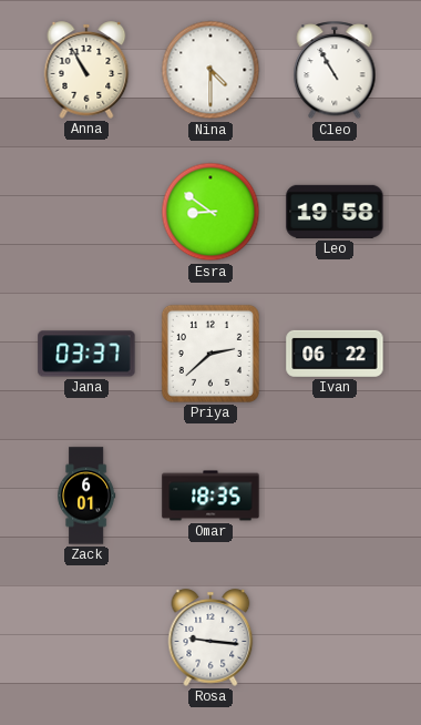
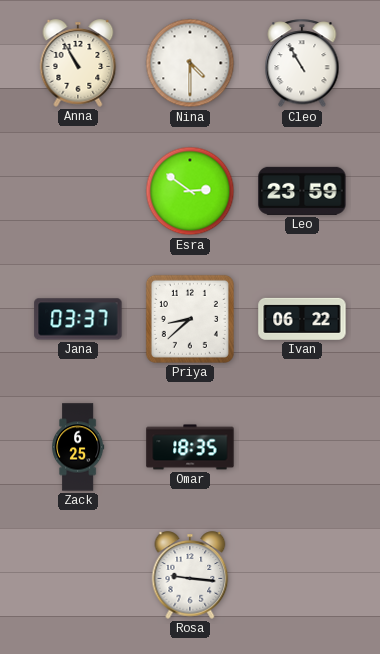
Esra: 8:51 -> 2:51 (190, 191)
Leo: 19:58 -> 23:59 (302, 191)
Priya: 2:38 -> 8:38 (190, 319)
Zack: 6:01 -> 6:25 (78, 447)
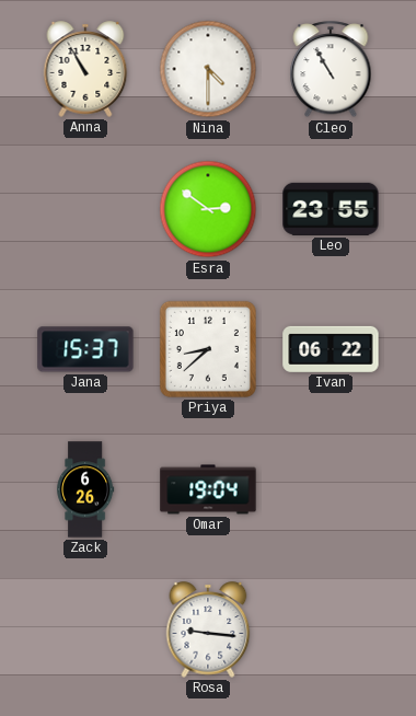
Leo: 23:59 -> 23:55 (331, 209)
Jana: 03:37 -> 15:37 (85, 349)
Zack: 6:25 -> 6:26 (85, 489)
Omar: 18:35 -> 19:04 (208, 489)
